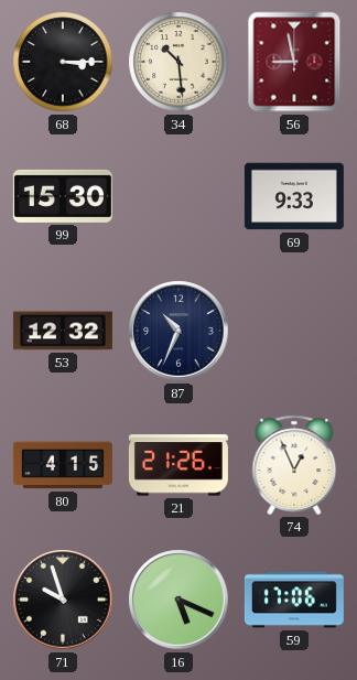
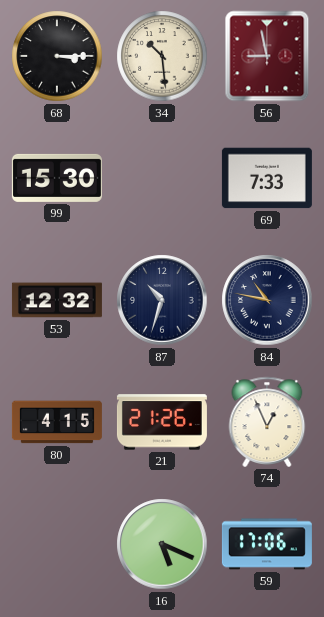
69: 9:33 -> 7:33 (267, 178)
87: 10:34 -> 10:33 (162, 300)
84: none -> 10:47 (267, 300)
71: 9:57 -> none (63, 600)
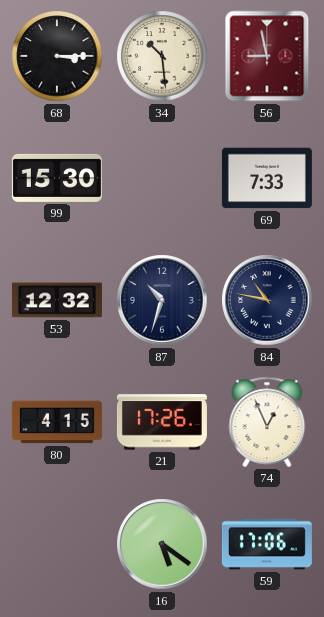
21: 21:26 -> 17:26 (162, 422)
16: 5:19 -> 5:21 (162, 544)
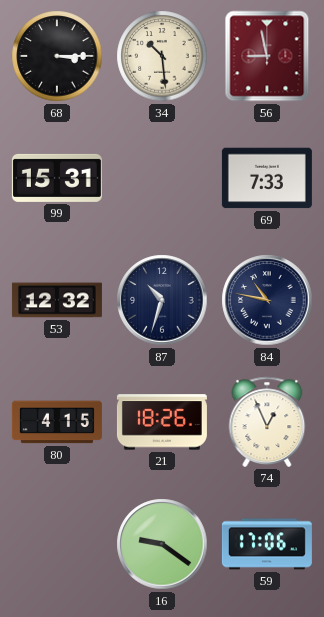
99: 15:30 -> 15:31 (57, 178)
21: 17:26 -> 18:26 (162, 422)
16: 5:21 -> 9:21 (162, 544)
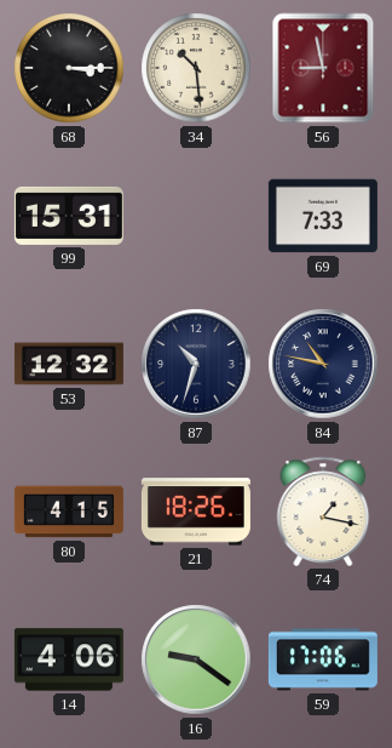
74: 12:56 -> 1:17 (323, 512)
14: none -> 4:06 (69, 660)
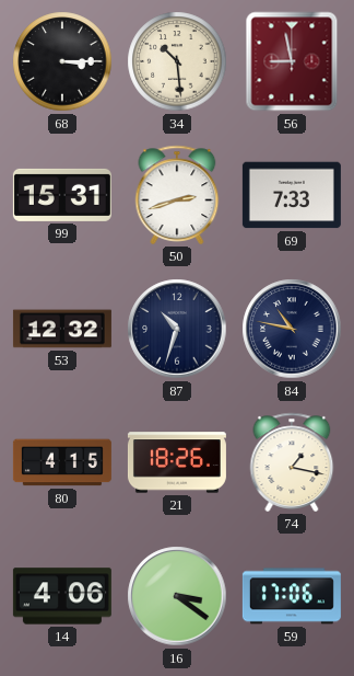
50: none -> 2:42 (177, 195)
16: 9:21 -> 3:21 (177, 596)
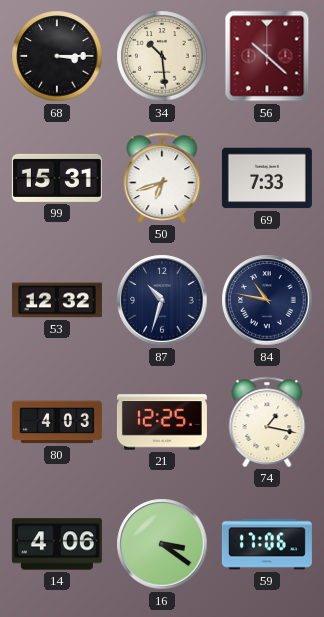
56: 8:58 -> 10:22 (267, 56)
50: 2:42 -> 6:42 (162, 178)
80: 4:15 -> 4:03 (57, 422)
21: 18:26 -> 12:25 (162, 422)
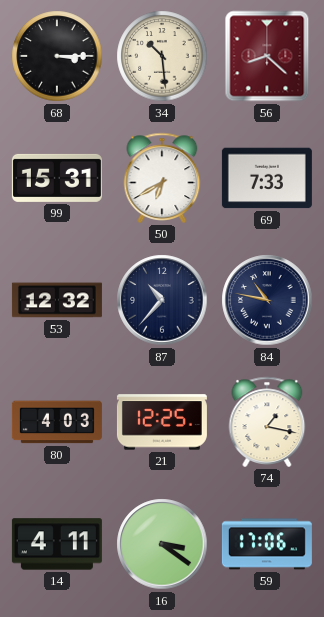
56: 10:22 -> 8:22 (267, 56)
50: 6:42 -> 6:40 (162, 178)
87: 10:33 -> 10:37 (162, 300)
14: 4:06 -> 4:11 (57, 544)
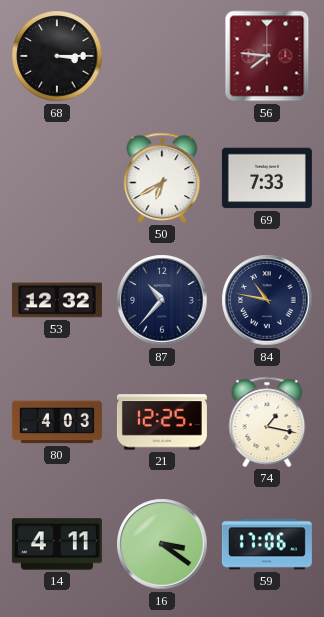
34: 10:29 -> none (162, 56)
56: 8:22 -> 7:46 (267, 56)
99: 15:31 -> none (57, 178)
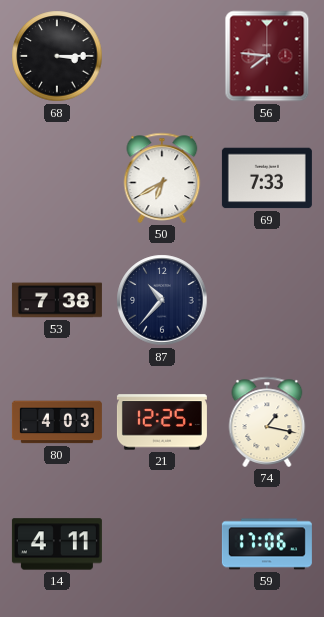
53: 12:32 -> 7:38 (57, 300)
84: 10:47 -> none (267, 300)
16: 3:21 -> none (162, 544)
